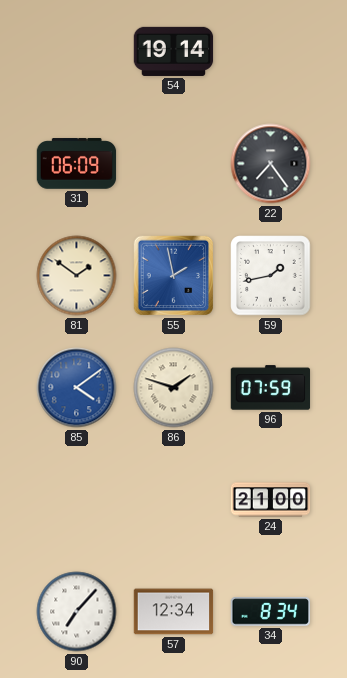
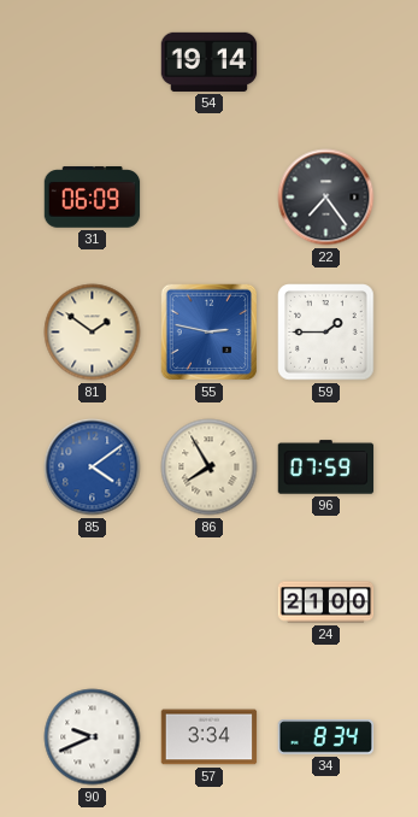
55: 1:58 -> 2:47 (210, 333)
59: 1:43 -> 1:45 (326, 333)
86: 1:48 -> 7:55 (210, 468)
90: 7:07 -> 9:41 (93, 737)
57: 12:34 -> 3:34 (210, 737)
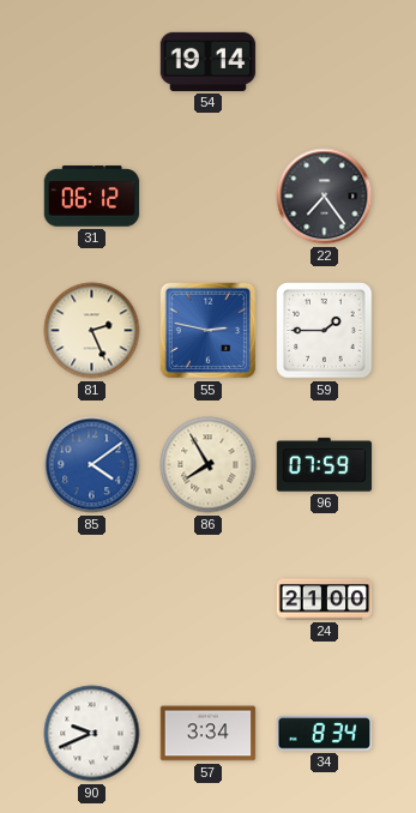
31: 06:09 -> 06:12 (92, 197)
81: 1:51 -> 2:26 (92, 331)
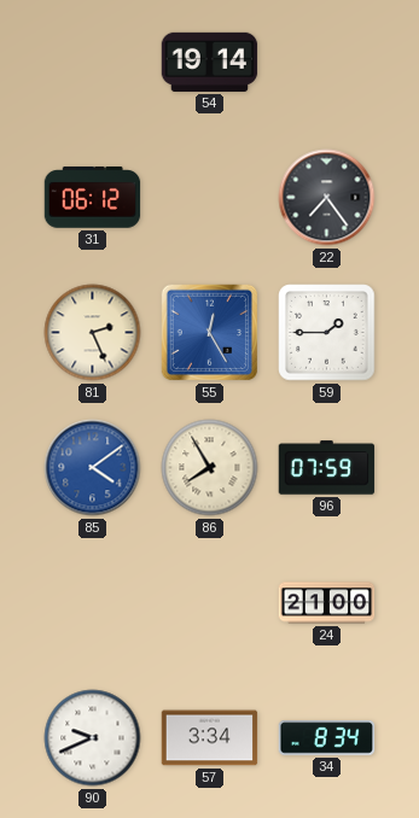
55: 2:47 -> 12:25 (210, 333)
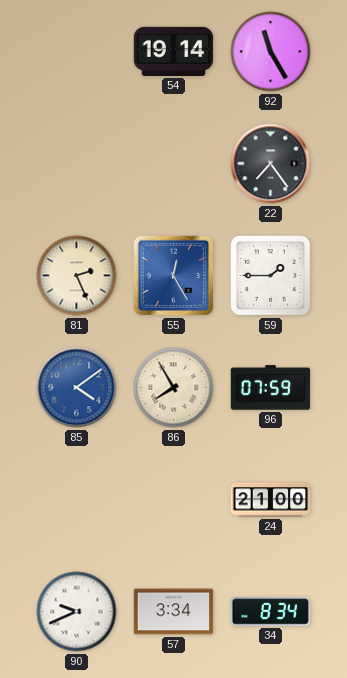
92: none -> 11:25 (271, 52)
31: 06:12 -> none (93, 198)
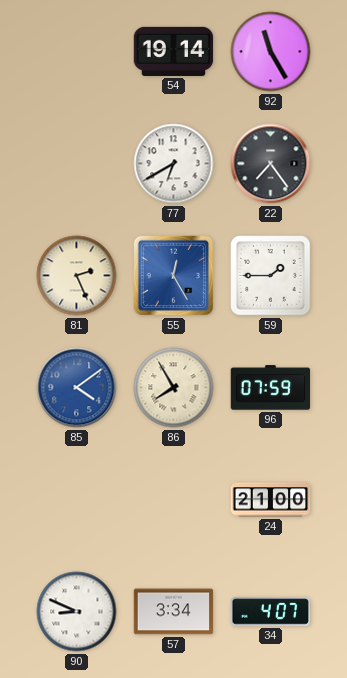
77: none -> 6:40 (174, 164)
90: 9:41 -> 8:49 (77, 612)
34: 8:34 -> 4:07 (271, 612)
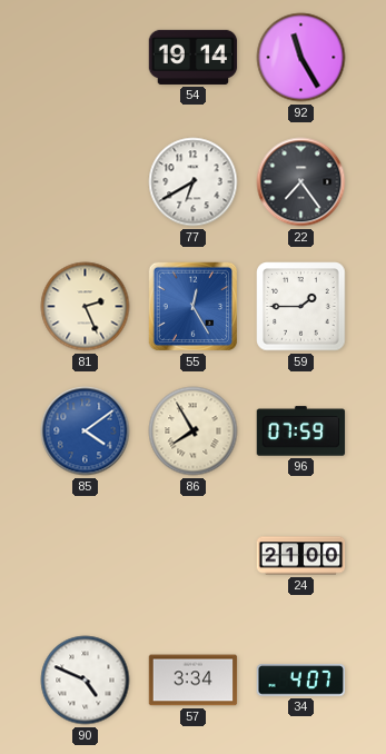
90: 8:49 -> 4:49 (86, 681)
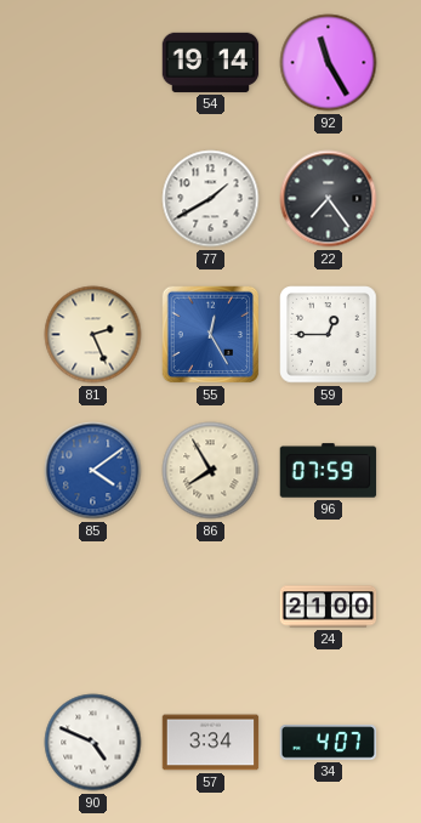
77: 6:40 -> 1:40 (211, 199)
59: 1:45 -> 12:45 (329, 335)
